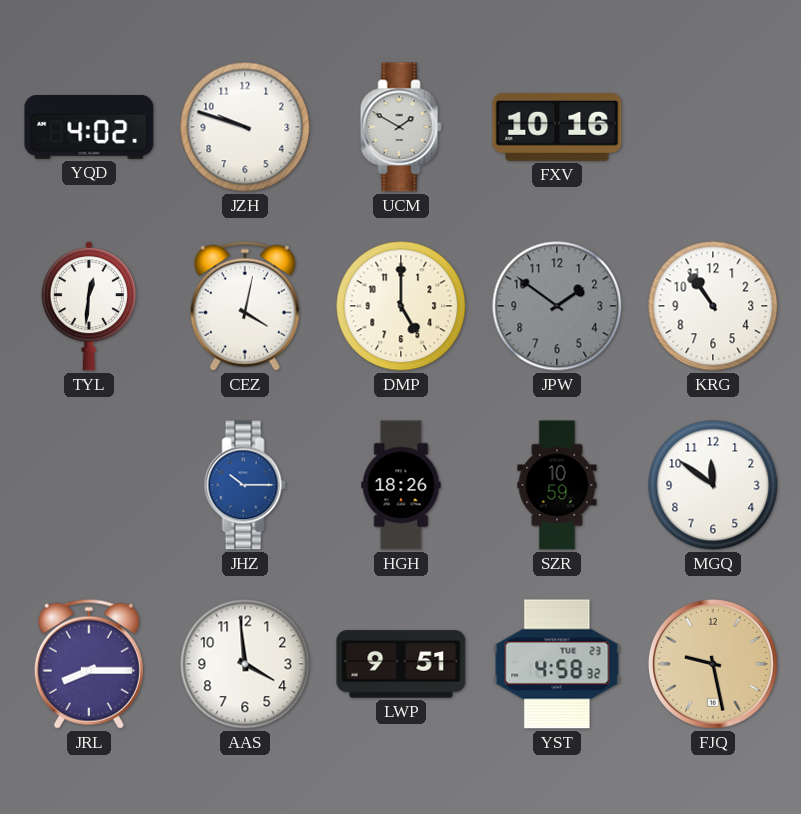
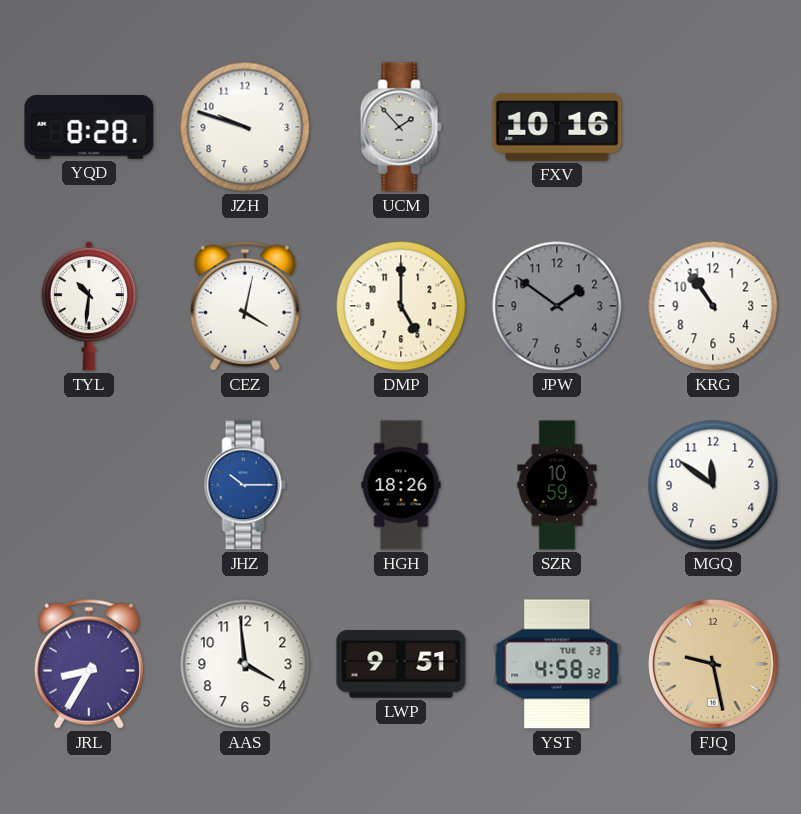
YQD: 4:02 -> 8:28 (89, 127)
UCM: 1:50 -> 1:53 (401, 127)
TYL: 12:31 -> 10:31 (88, 306)
JRL: 8:15 -> 8:35 (89, 664)
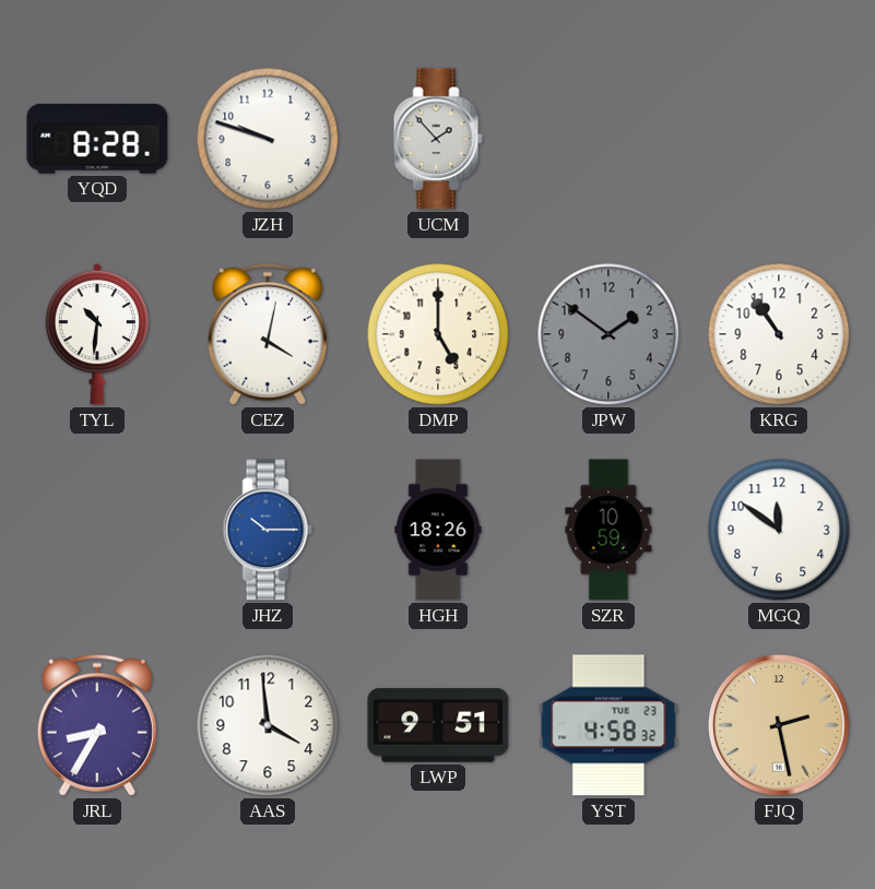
FXV: 10:16 -> none (557, 127)
FJQ: 9:28 -> 2:28 (780, 726)
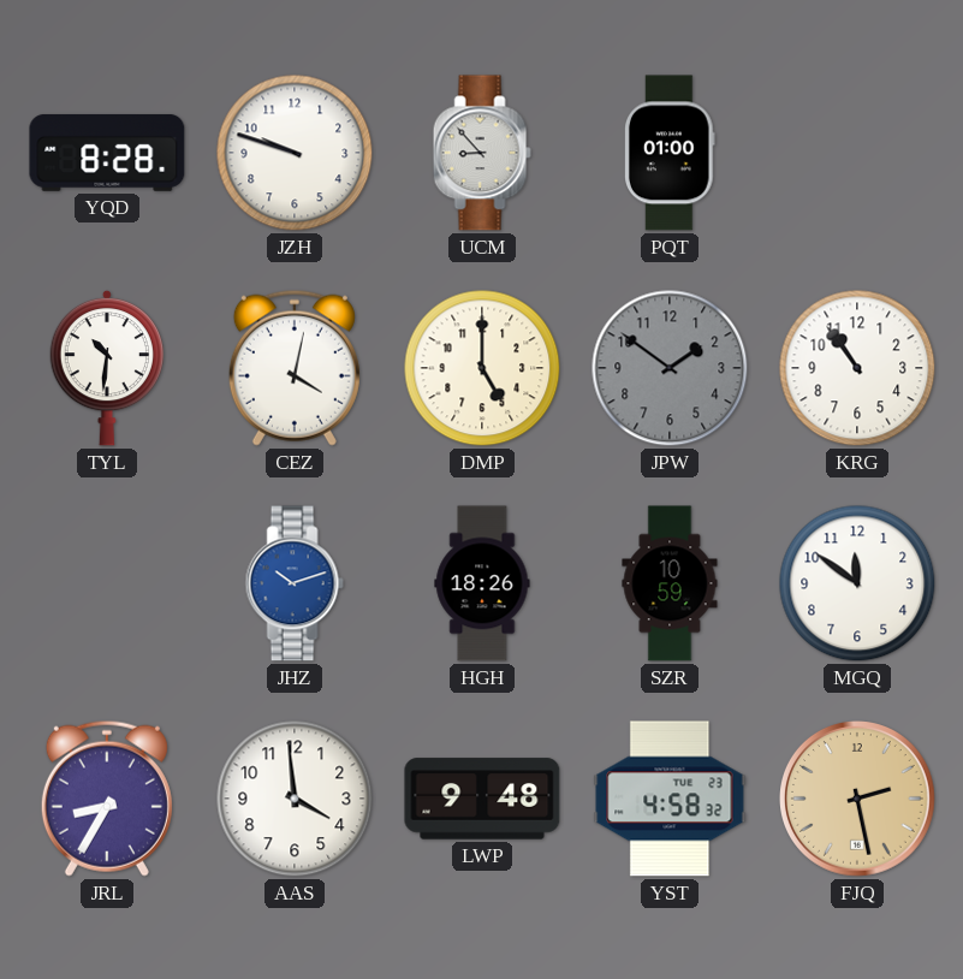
UCM: 1:53 -> 8:53 (482, 153)
PQT: none -> 01:00 (670, 153)
JHZ: 10:15 -> 10:12 (295, 583)
LWP: 9:51 -> 9:48 (482, 799)
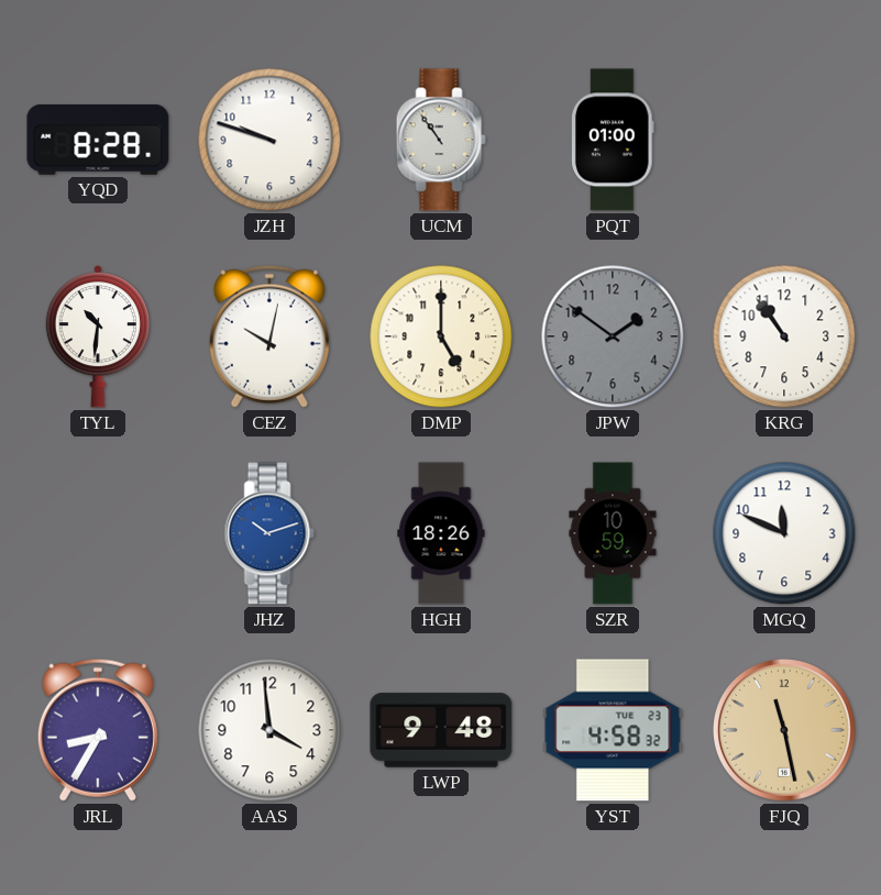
UCM: 8:53 -> 10:54 (441, 140)
CEZ: 4:02 -> 10:02 (269, 336)
MGQ: 11:51 -> 11:49 (784, 533)
FJQ: 2:28 -> 11:28 (785, 731)
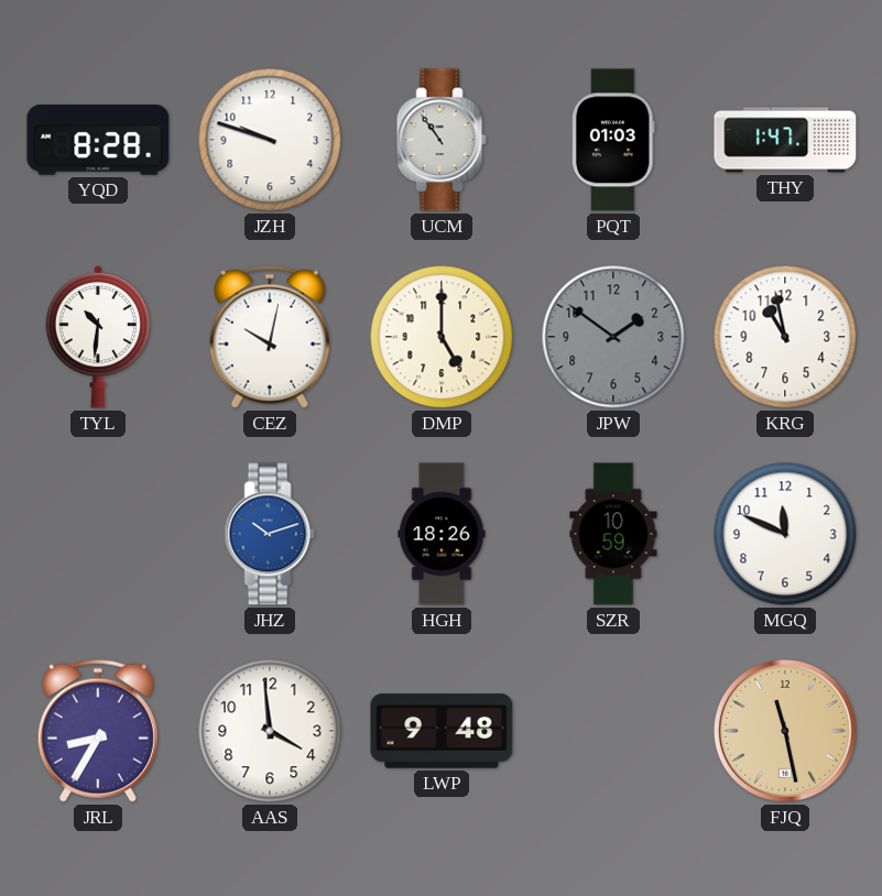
PQT: 01:00 -> 01:03 (613, 140)
THY: none -> 1:47 (785, 140)
KRG: 10:54 -> 10:58 (785, 337)
YST: 4:58 -> none (613, 730)
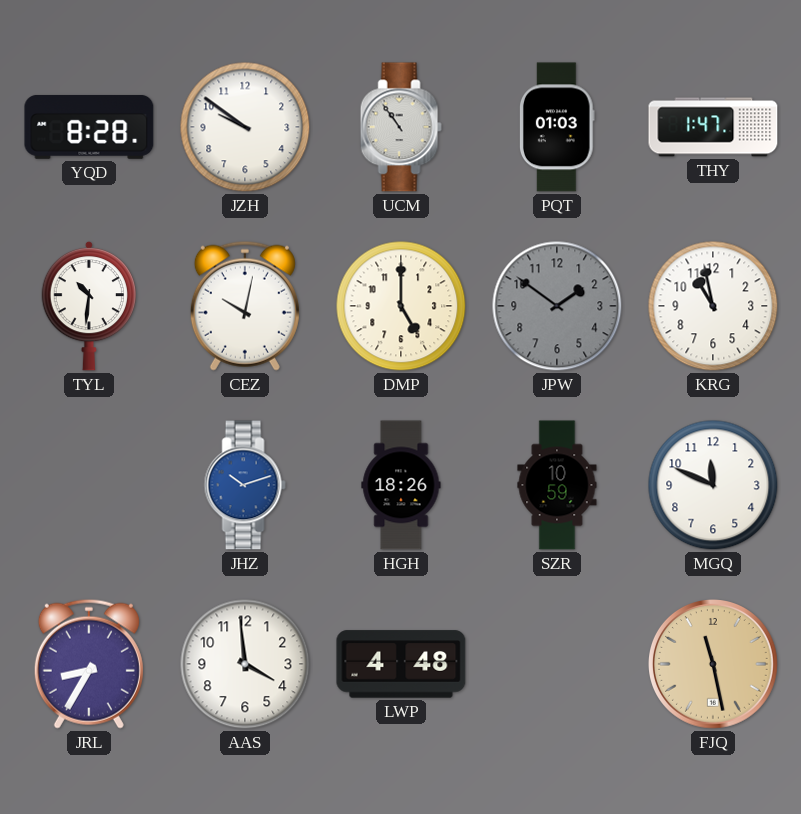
JZH: 9:48 -> 9:51 (245, 127)
LWP: 9:48 -> 4:48 (401, 664)
